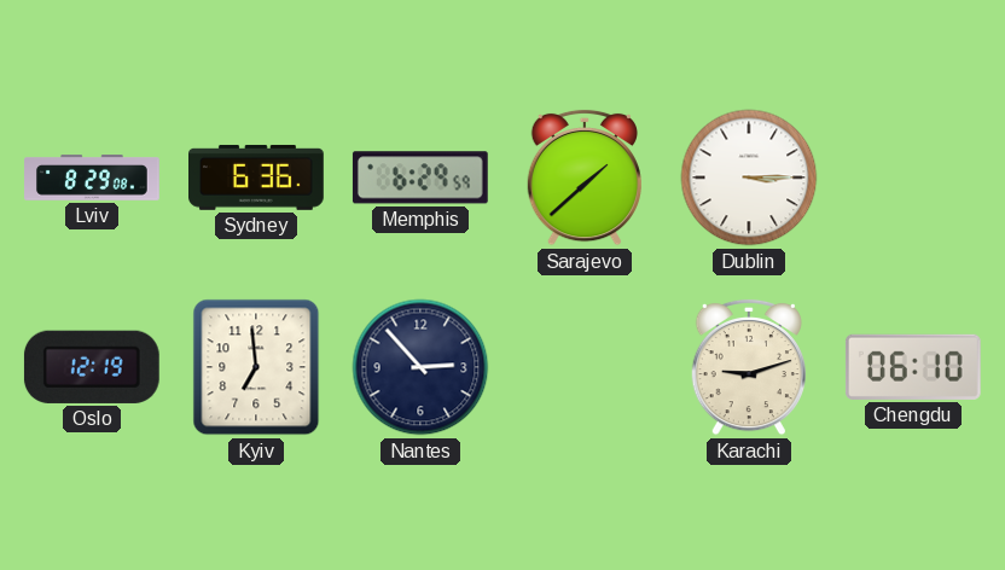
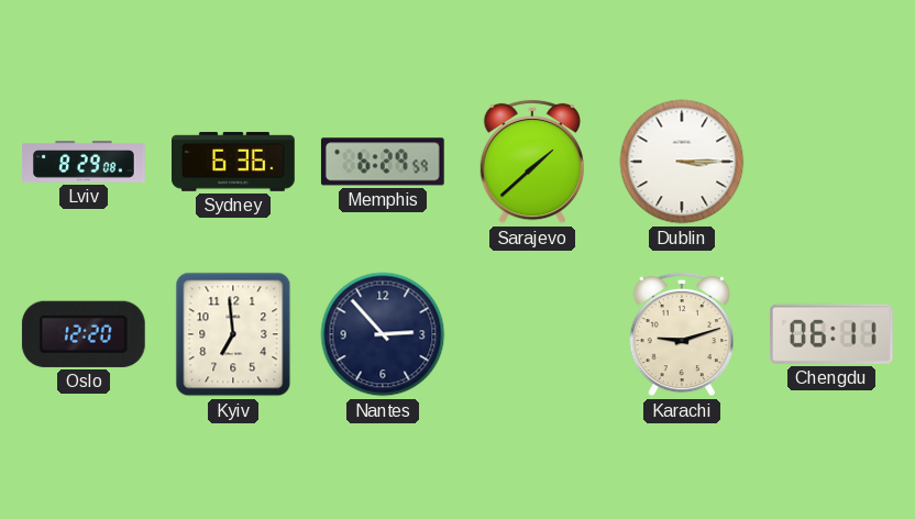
Oslo: 12:19 -> 12:20 (84, 334)
Chengdu: 06:10 -> 06:11 (831, 334)
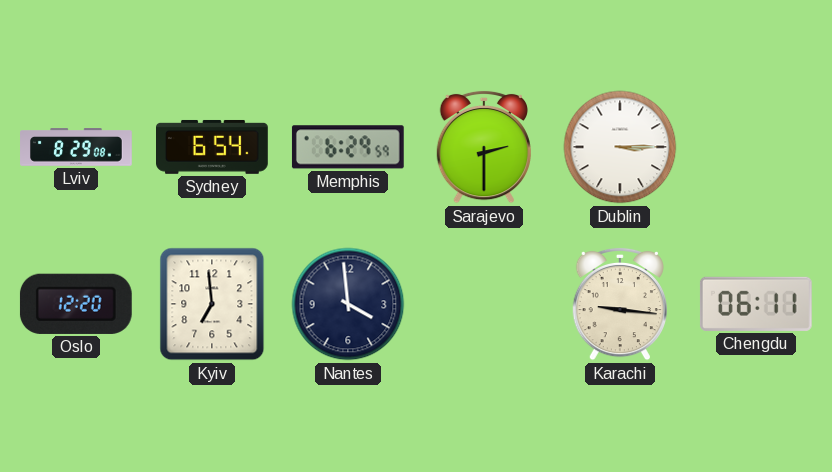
Sydney: 6:36 -> 6:54 (213, 147)
Sarajevo: 1:38 -> 2:30 (484, 147)
Nantes: 2:53 -> 3:59 (348, 304)
Karachi: 9:12 -> 9:16 (620, 304)
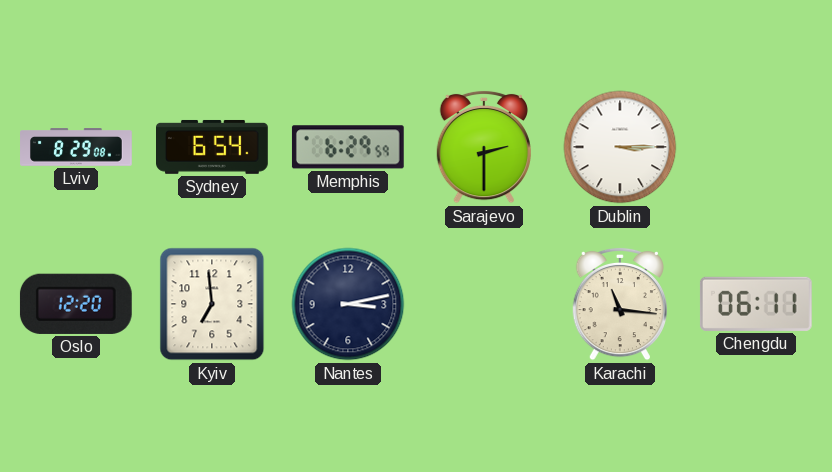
Nantes: 3:59 -> 3:13 (348, 304)
Karachi: 9:16 -> 11:16 (620, 304)
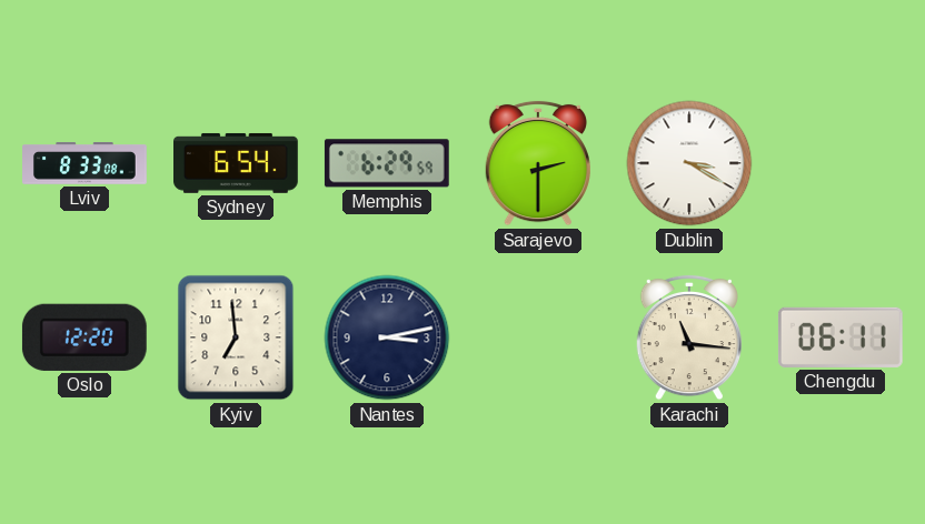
Lviv: 8:29 -> 8:33 (84, 163)
Dublin: 3:15 -> 3:20 (689, 163)
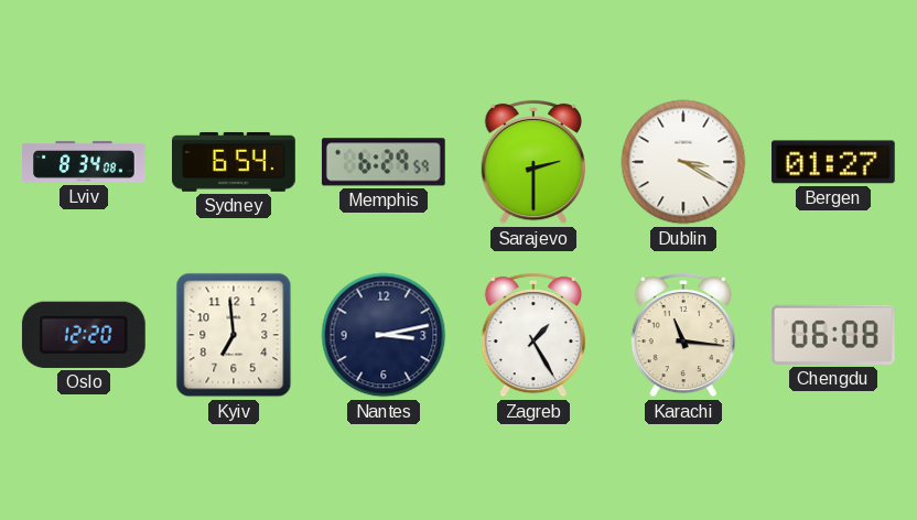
Lviv: 8:33 -> 8:34 (84, 162)
Bergen: none -> 01:27 (833, 162)
Zagreb: none -> 1:25 (533, 335)
Chengdu: 06:11 -> 06:08 (833, 335)
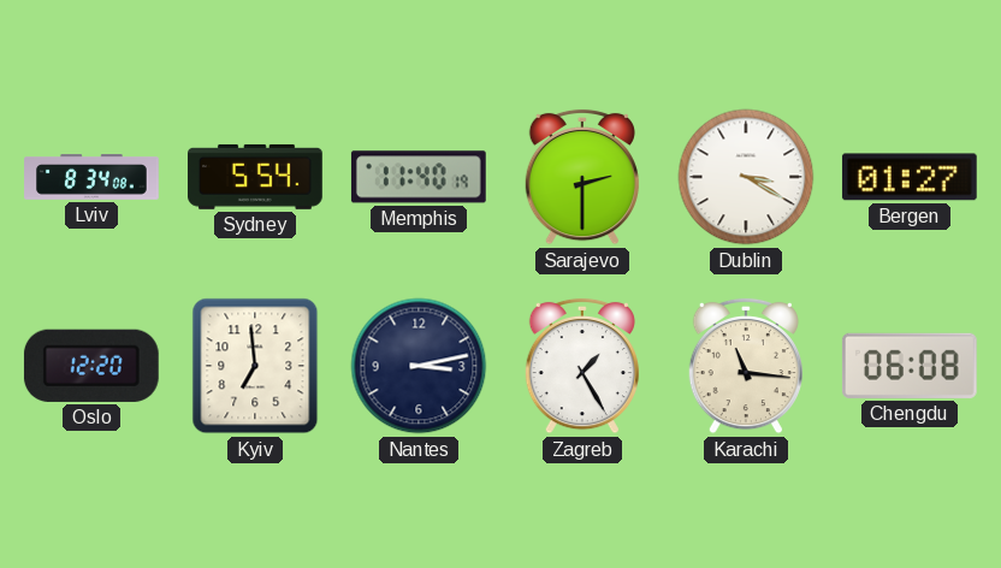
Sydney: 6:54 -> 5:54 (256, 177)
Memphis: 6:29 -> 11:40 (419, 177)
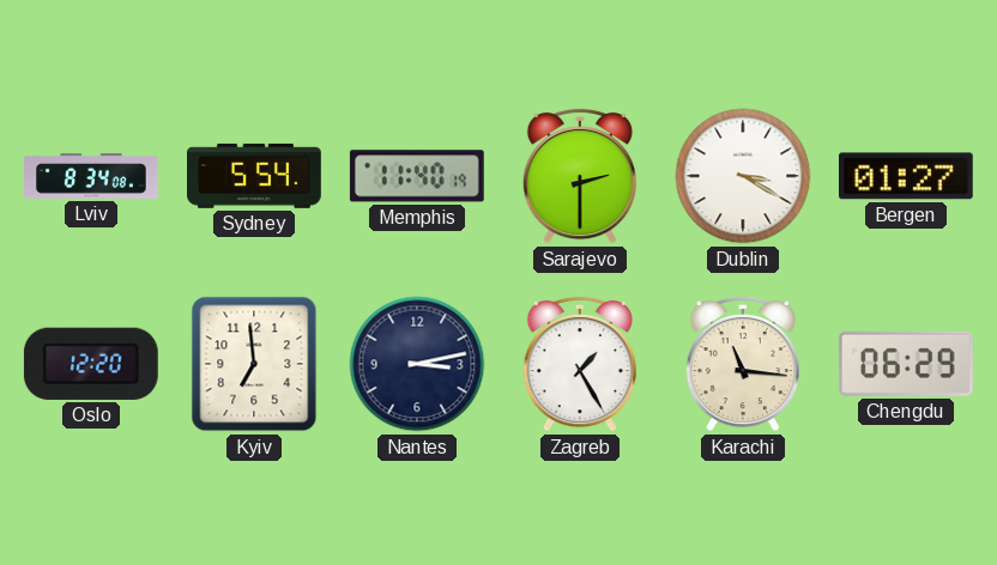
Chengdu: 06:08 -> 06:29 (906, 364)
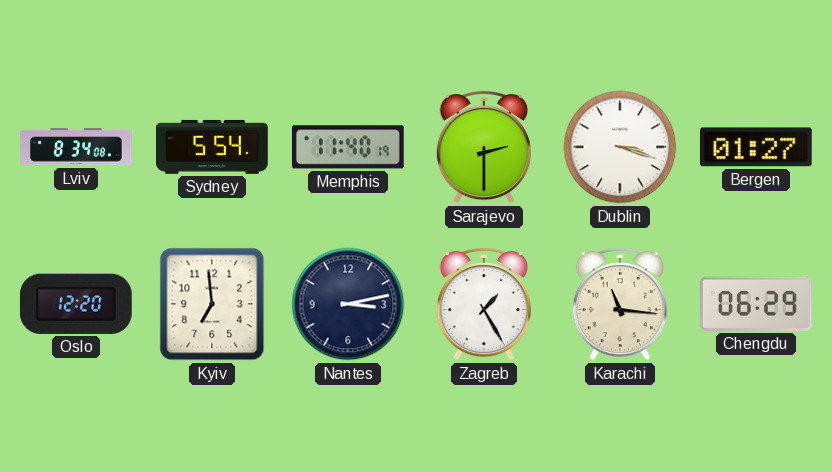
Dublin: 3:20 -> 3:18 (620, 147)
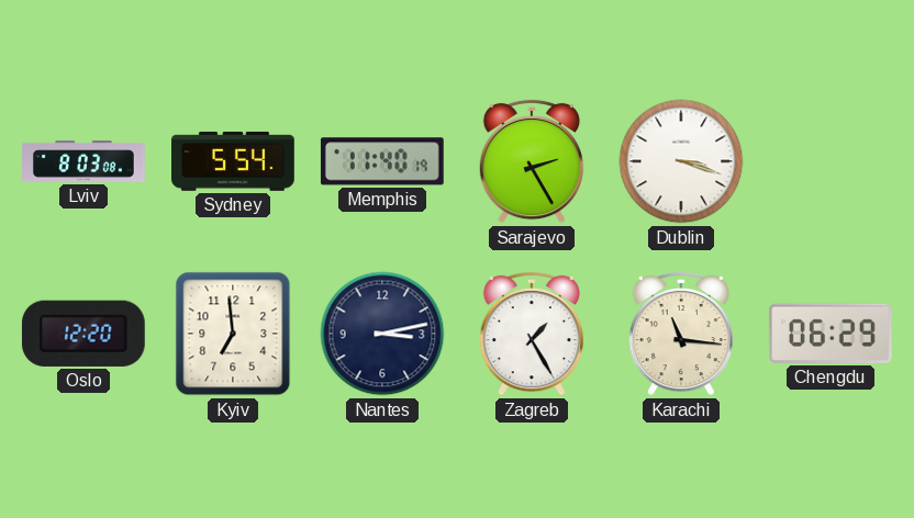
Lviv: 8:34 -> 8:03 (83, 161)
Sarajevo: 2:30 -> 2:25 (532, 161)
Bergen: 01:27 -> none (756, 147)
